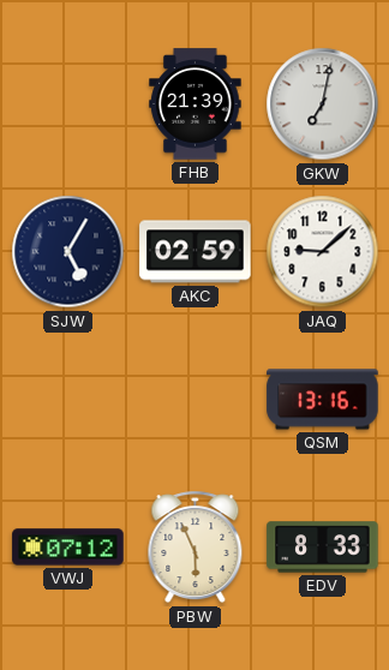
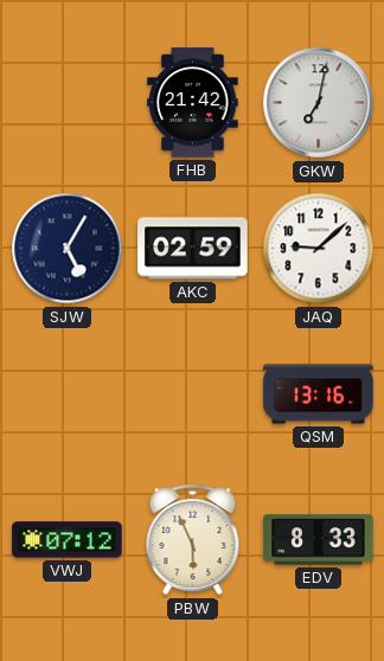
FHB: 21:39 -> 21:42 (193, 103)
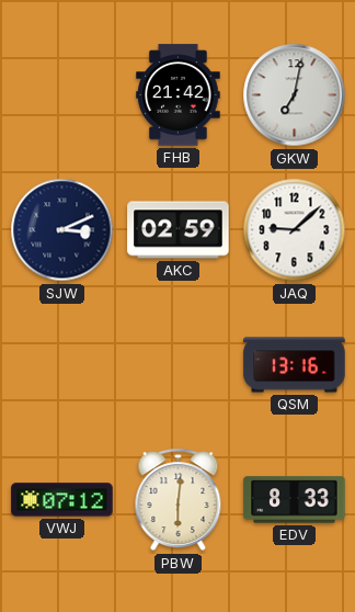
SJW: 5:05 -> 3:11 (62, 230)
PBW: 5:56 -> 6:01 (179, 500)
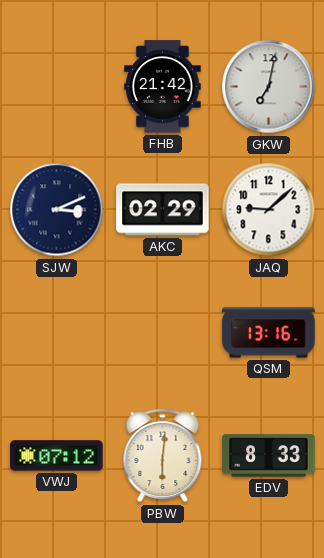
AKC: 02:59 -> 02:29 (163, 210)
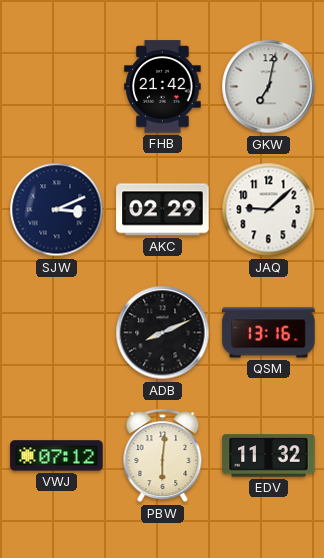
ADB: none -> 8:11 (163, 333)
EDV: 8:33 -> 11:32 (269, 456)
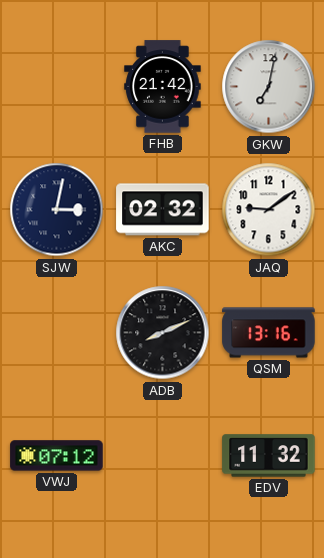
SJW: 3:11 -> 3:02 (57, 210)
AKC: 02:29 -> 02:32 (163, 210)
JAQ: 9:08 -> 9:09 (269, 210)
PBW: 6:01 -> none (163, 456)
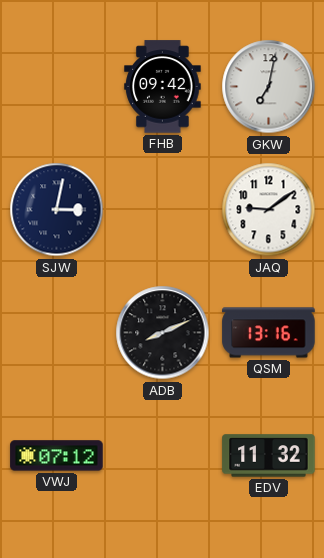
FHB: 21:42 -> 09:42 (163, 87)
AKC: 02:32 -> none (163, 210)
